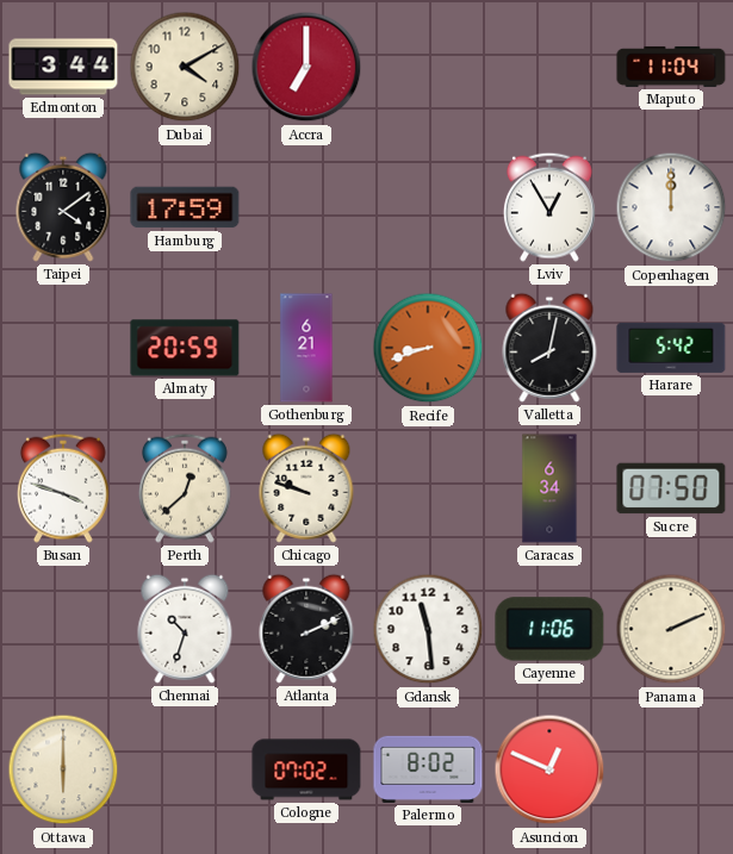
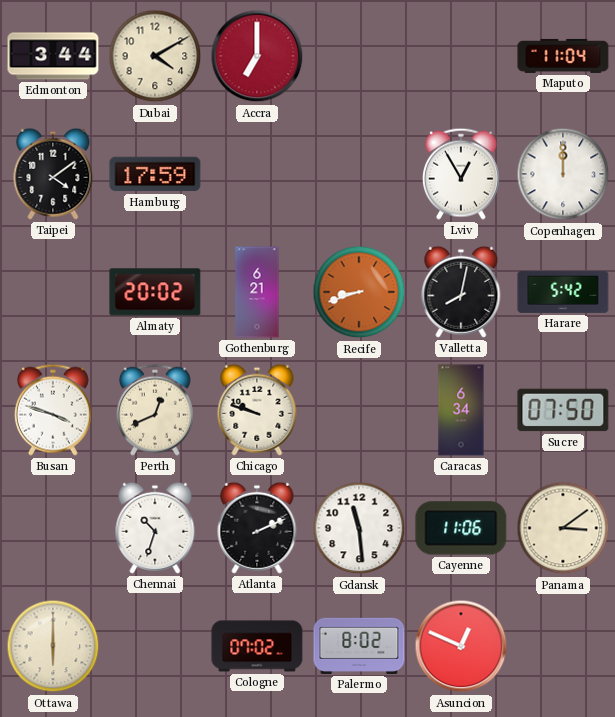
Almaty: 20:59 -> 20:02 (155, 292)
Perth: 12:38 -> 12:41 (155, 410)
Panama: 2:11 -> 3:09 (563, 528)
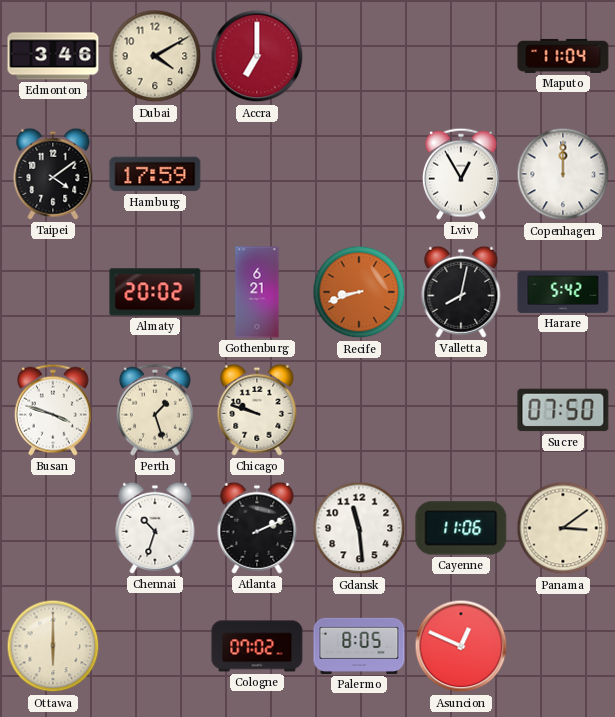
Edmonton: 3:44 -> 3:46 (53, 56)
Perth: 12:41 -> 1:27 (155, 410)
Caracas: 6:34 -> none (461, 410)
Palermo: 8:02 -> 8:05 (359, 646)
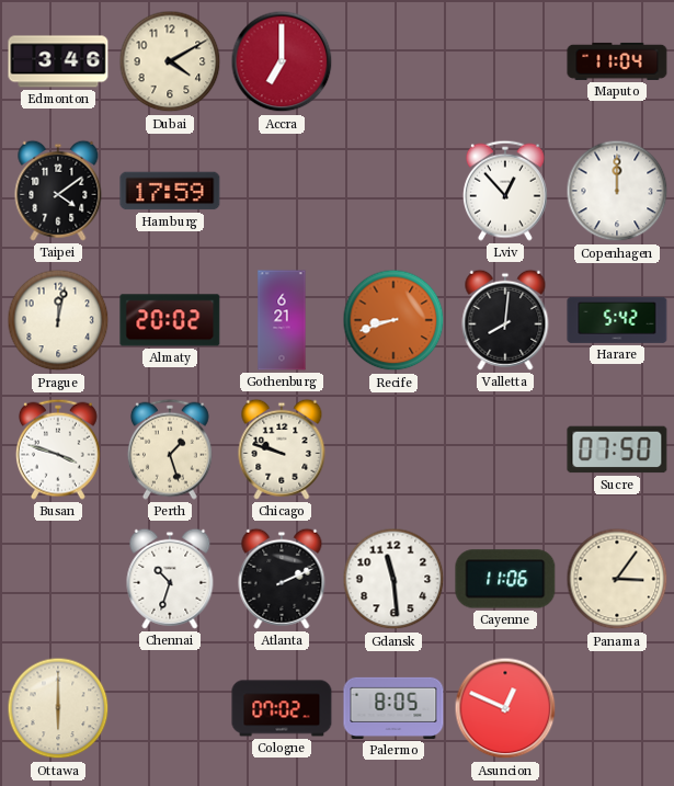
Lviv: 12:55 -> 12:53 (505, 191)
Prague: none -> 12:02 (58, 320)
Valletta: 8:02 -> 8:01 (505, 320)
Panama: 3:09 -> 3:06 (617, 579)
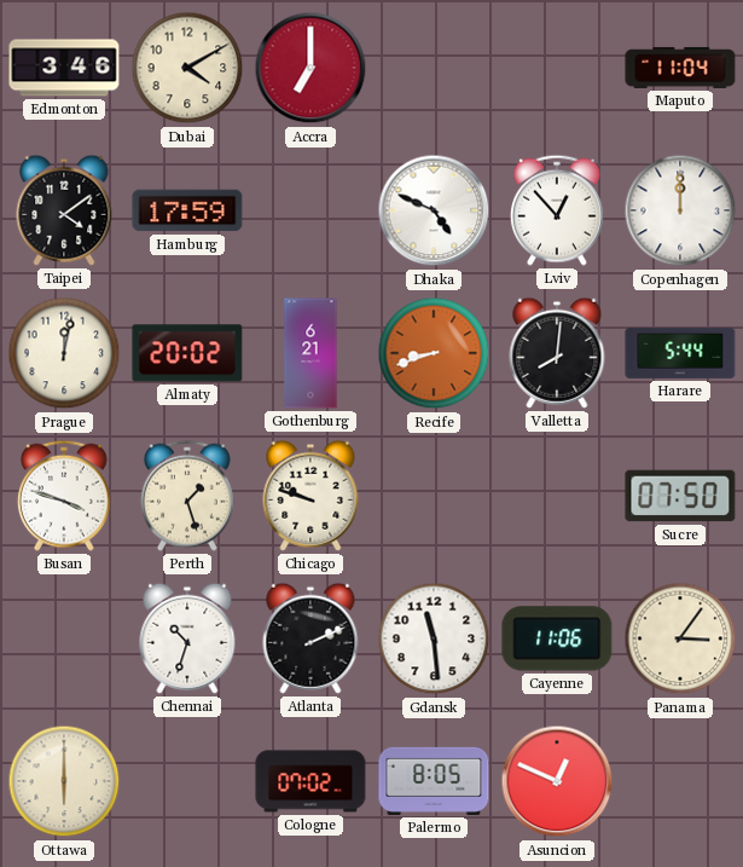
Dhaka: none -> 4:49 (434, 210)
Harare: 5:42 -> 5:44 (680, 353)
